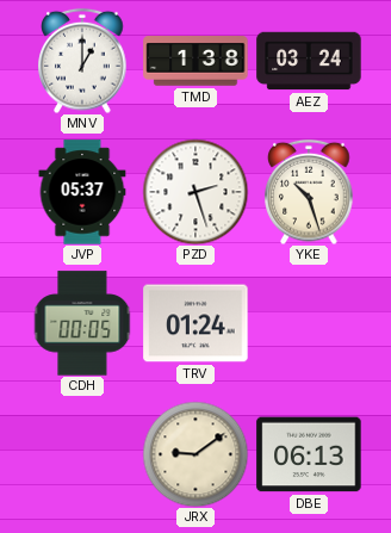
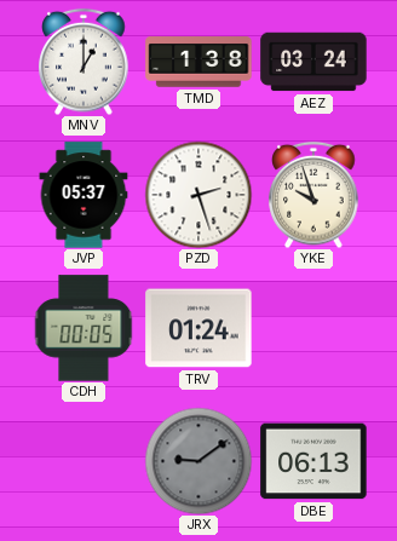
YKE: 10:27 -> 9:57 (313, 195)
JRX dial: cream -> grey (198, 461)
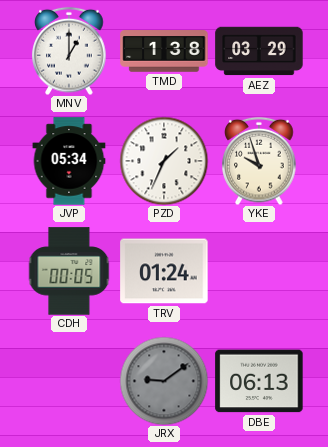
AEZ: 03:24 -> 03:29 (259, 51)
JVP: 05:37 -> 05:34 (69, 161)
PZD: 2:27 -> 1:34 (164, 161)
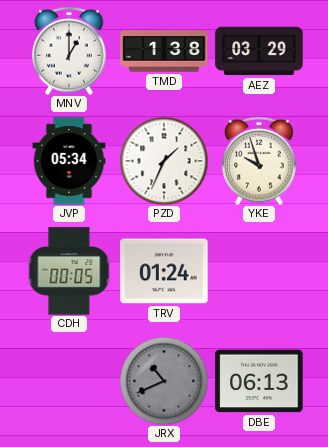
JRX: 9:09 -> 10:41 (164, 381)
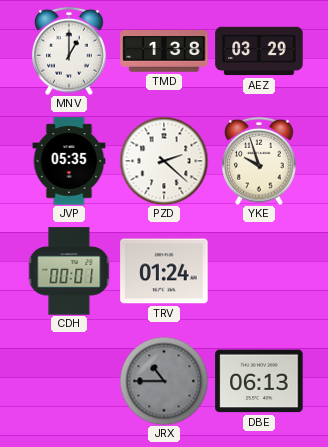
JVP: 05:34 -> 05:35 (69, 161)
PZD: 1:34 -> 2:22 (164, 161)
CDH: 00:05 -> 00:01 (69, 271)
JRX: 10:41 -> 10:45 (164, 381)
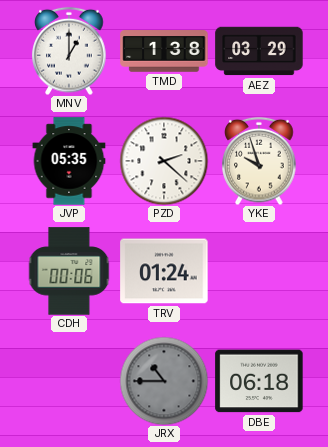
CDH: 00:01 -> 00:06 (69, 271)
DBE: 06:13 -> 06:18 (259, 381)
